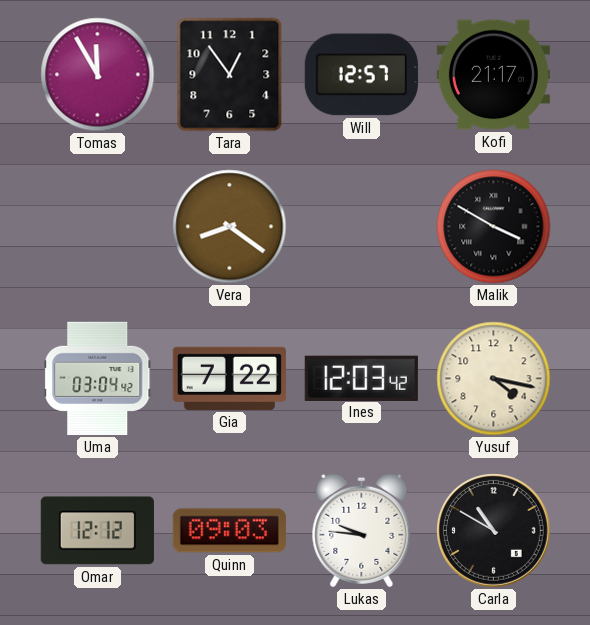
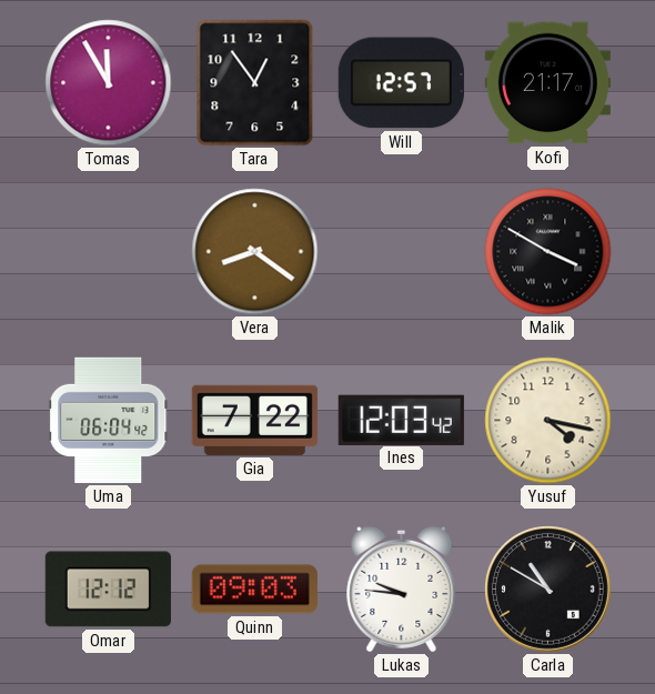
Uma: 03:04 -> 06:04 (109, 420)
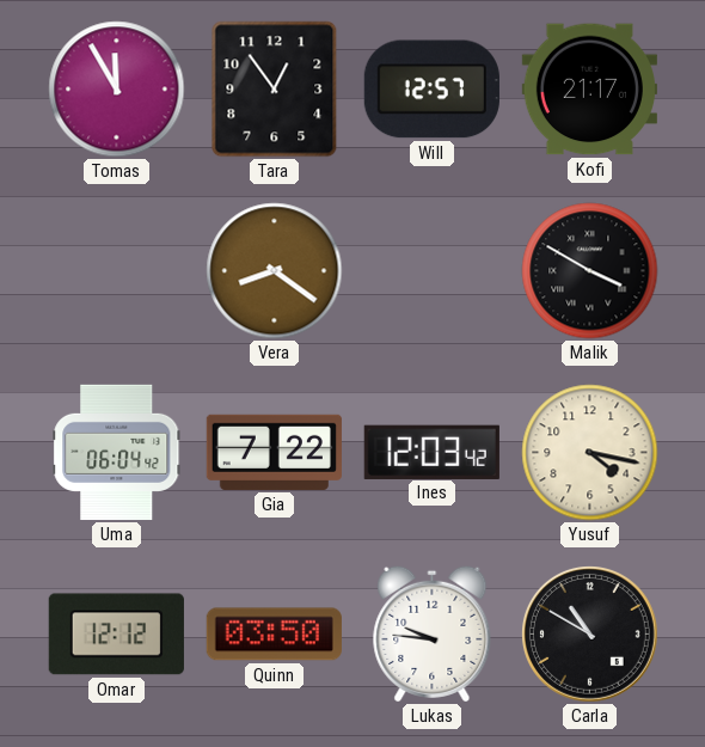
Quinn: 09:03 -> 03:50 (274, 635)
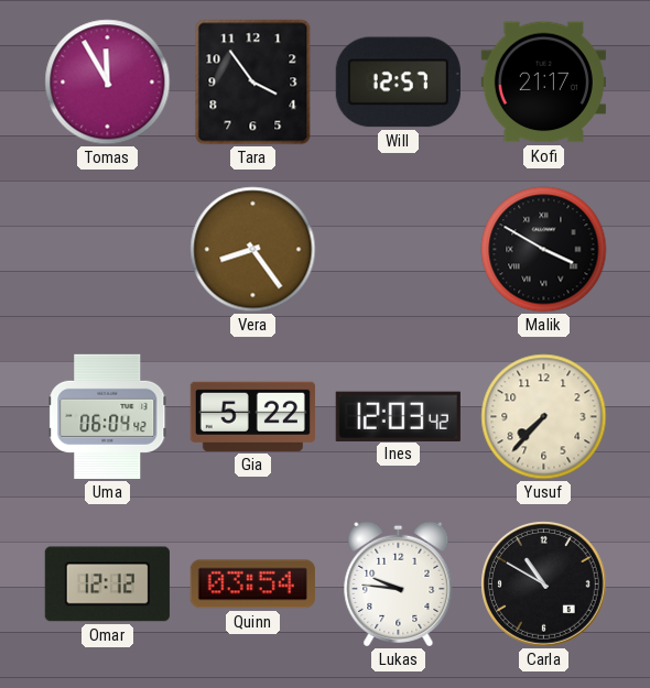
Tara: 12:54 -> 3:54 (253, 83)
Vera: 8:21 -> 8:24 (253, 250)
Gia: 7:22 -> 5:22 (252, 416)
Yusuf: 4:17 -> 7:37 (544, 417)
Quinn: 03:50 -> 03:54 (252, 585)
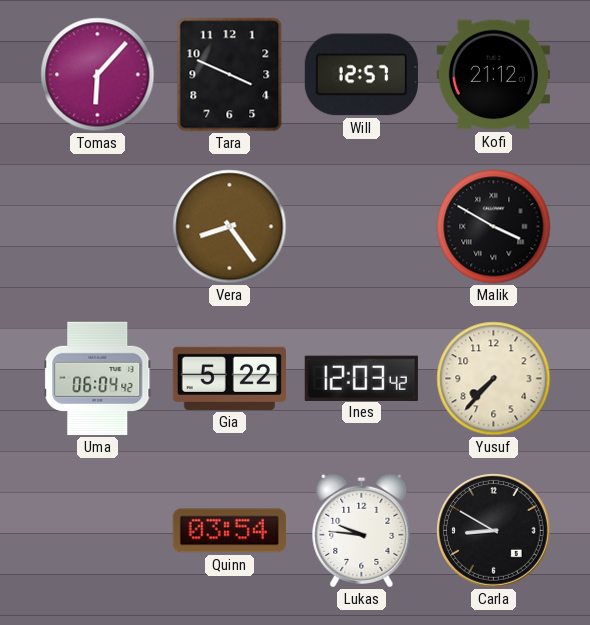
Tomas: 11:55 -> 6:07 (98, 75)
Tara: 3:54 -> 3:49 (230, 75)
Kofi: 21:17 -> 21:12 (493, 75)
Omar: 12:12 -> none (107, 585)
Carla: 10:50 -> 8:50 (494, 531)
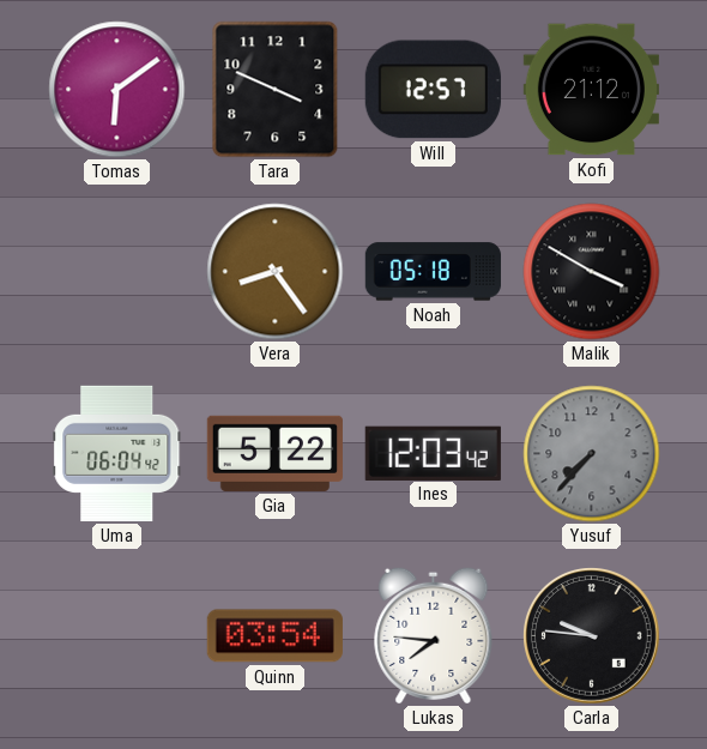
Tomas: 6:07 -> 6:09 (117, 90)
Noah: none -> 05:18 (433, 272)
Yusuf dial: cream -> grey (592, 454)
Lukas: 9:46 -> 7:46 (434, 635)
Carla: 8:50 -> 9:46 (592, 636)
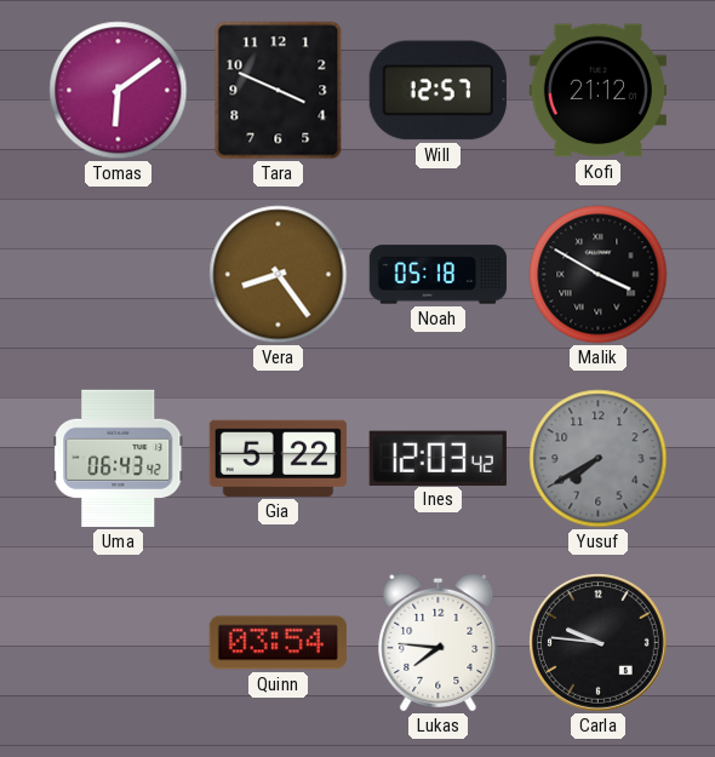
Uma: 06:04 -> 06:43 (119, 458)
Yusuf: 7:37 -> 7:40 (599, 459)
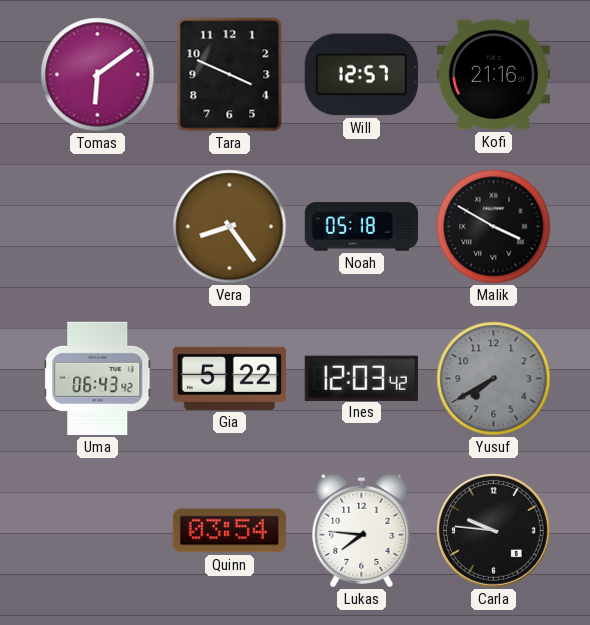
Kofi: 21:12 -> 21:16 (493, 75)
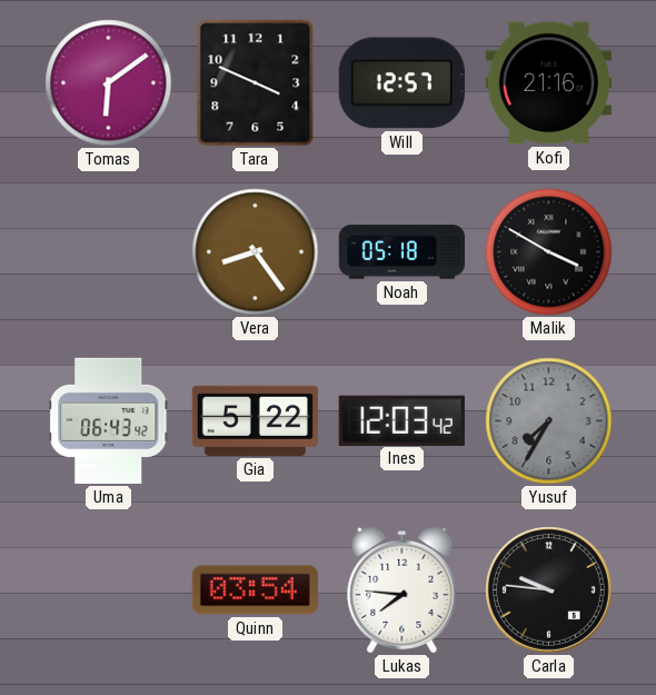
Yusuf: 7:40 -> 7:35 (549, 421)
